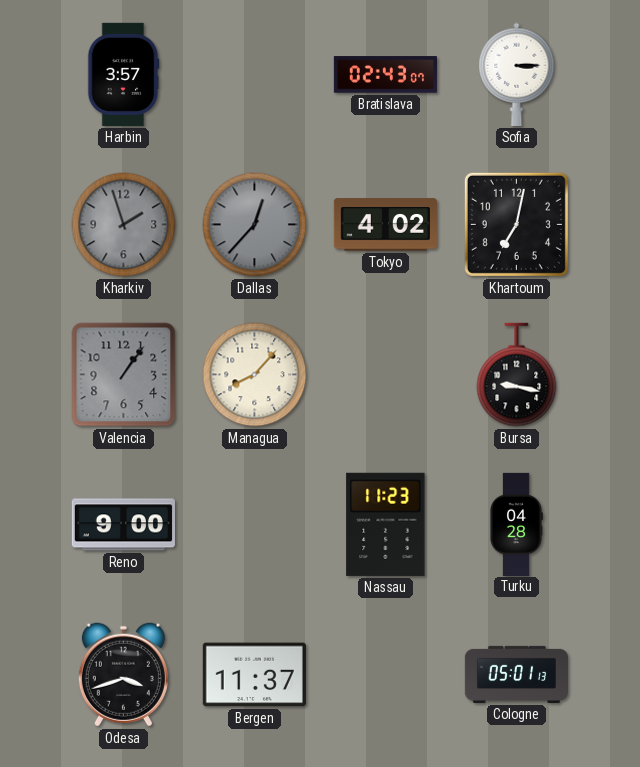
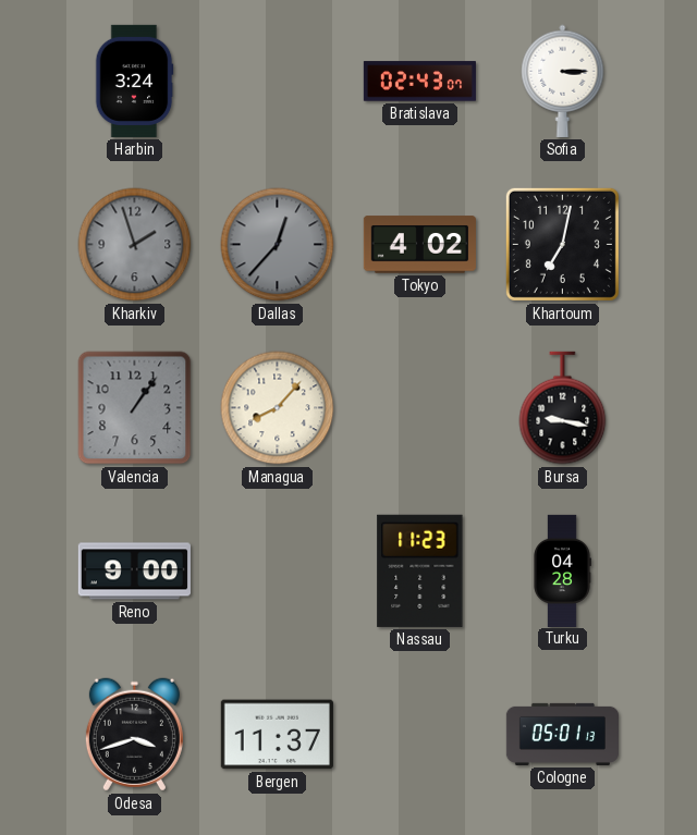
Harbin: 3:57 -> 3:24 (134, 81)
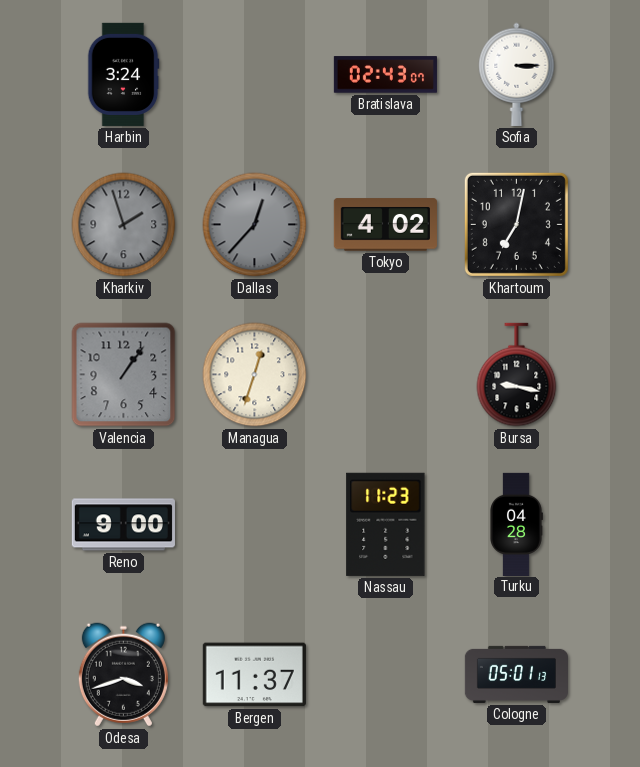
Managua: 8:07 -> 12:33 (255, 375)
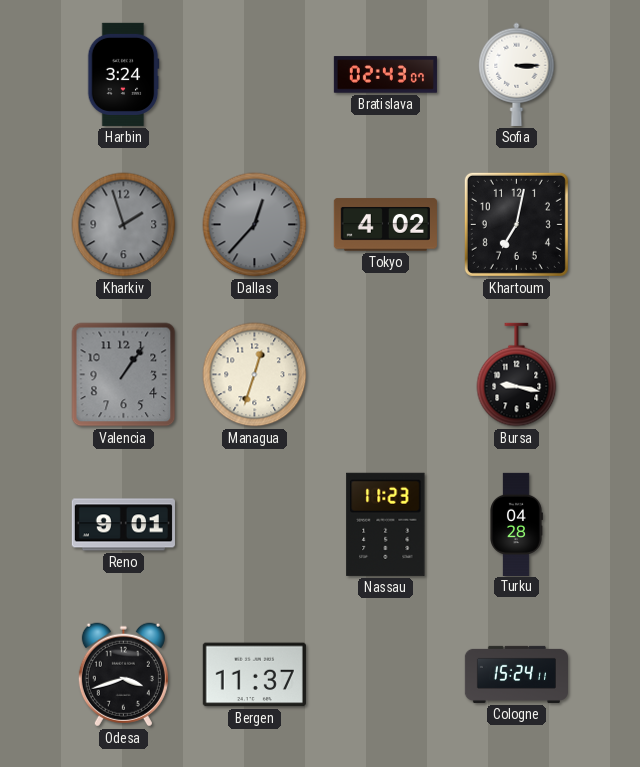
Reno: 9:00 -> 9:01 (123, 525)
Cologne: 05:01 -> 15:24 (516, 674)
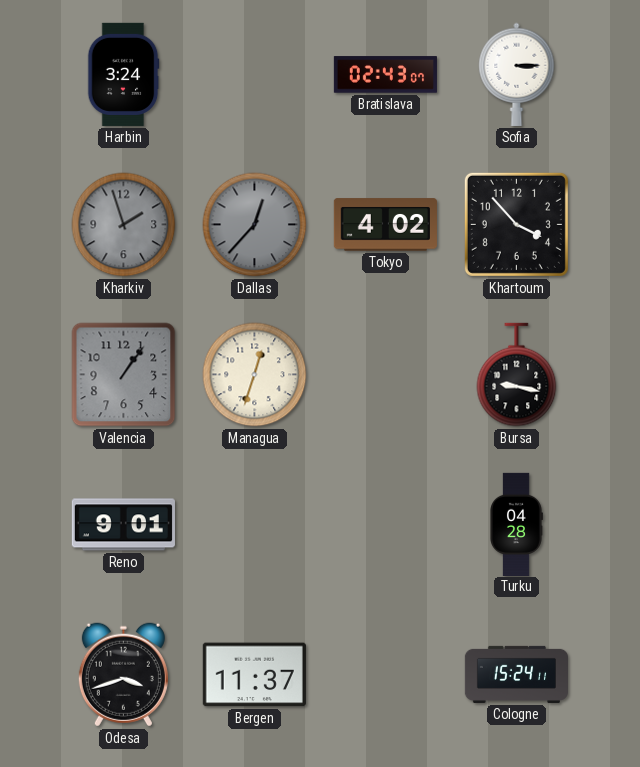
Khartoum: 7:02 -> 3:53 (516, 224)
Nassau: 11:23 -> none (386, 524)
